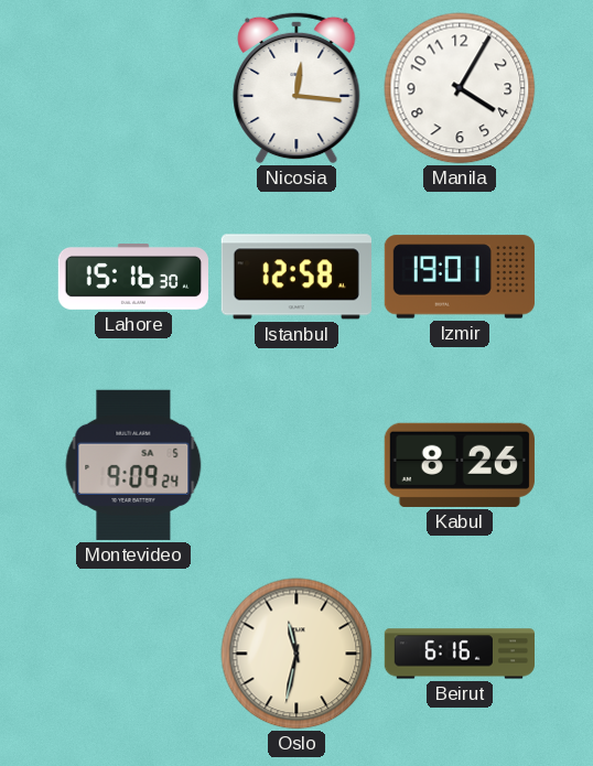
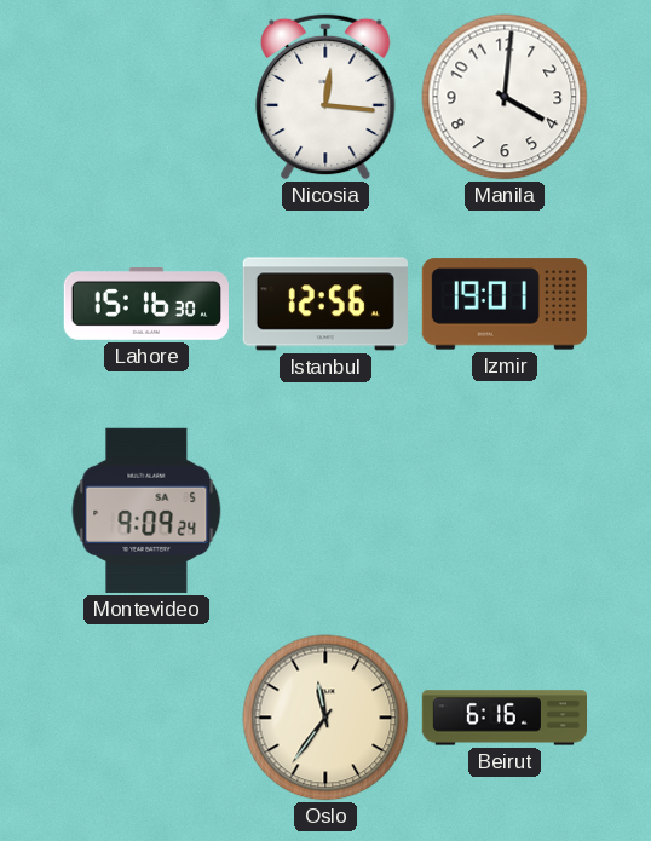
Manila: 4:05 -> 4:01 (505, 97)
Istanbul: 12:58 -> 12:56 (325, 304)
Kabul: 8:26 -> none (460, 465)
Oslo: 11:32 -> 11:36 (325, 718)
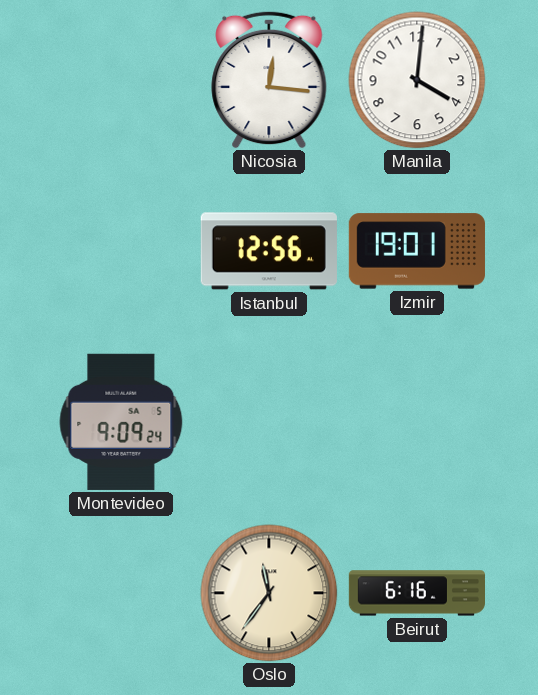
Lahore: 15:16 -> none (146, 305)
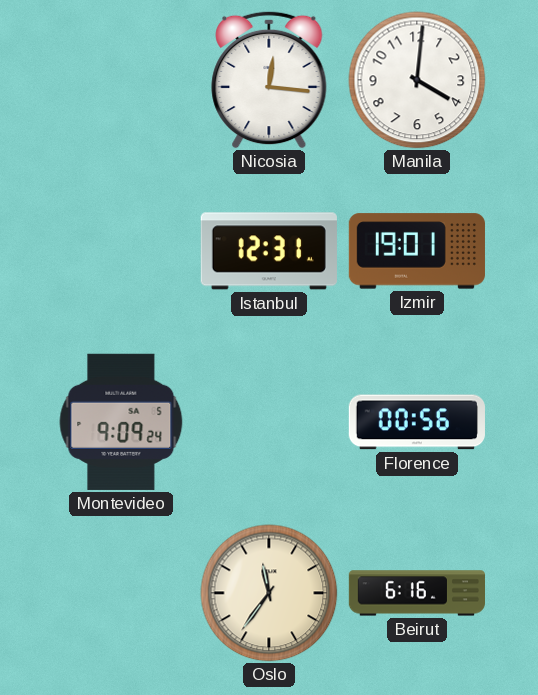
Istanbul: 12:56 -> 12:31 (269, 251)
Florence: none -> 00:56 (417, 422)
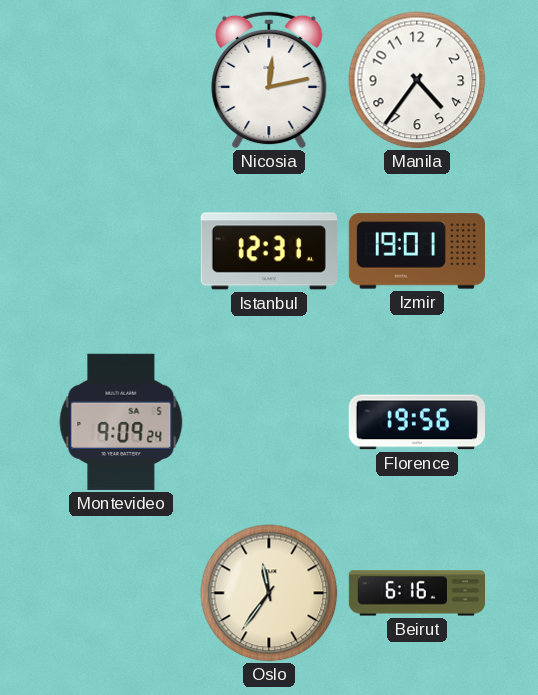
Nicosia: 12:16 -> 12:13 (269, 80)
Manila: 4:01 -> 4:36 (417, 80)
Florence: 00:56 -> 19:56 (417, 422)
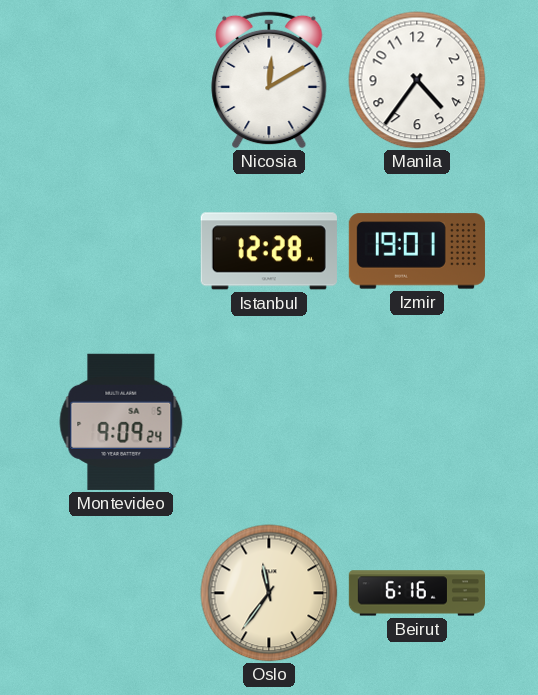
Nicosia: 12:13 -> 12:10 (269, 80)
Istanbul: 12:31 -> 12:28 (269, 251)
Florence: 19:56 -> none (417, 422)
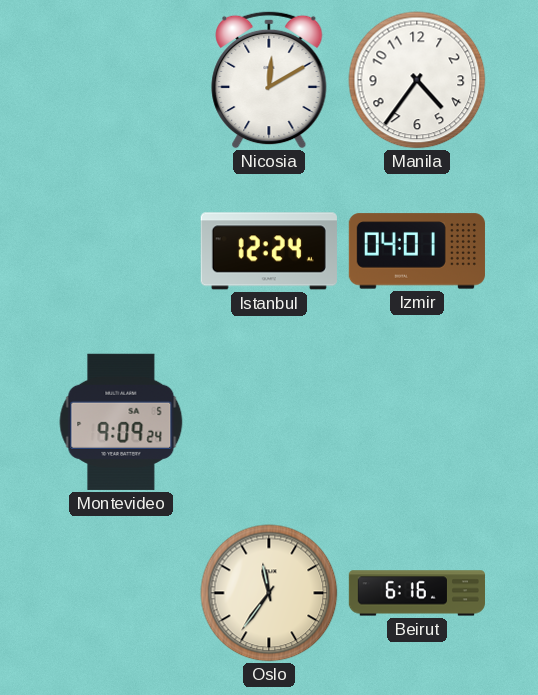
Istanbul: 12:28 -> 12:24 (269, 251)
Izmir: 19:01 -> 04:01 (417, 251)
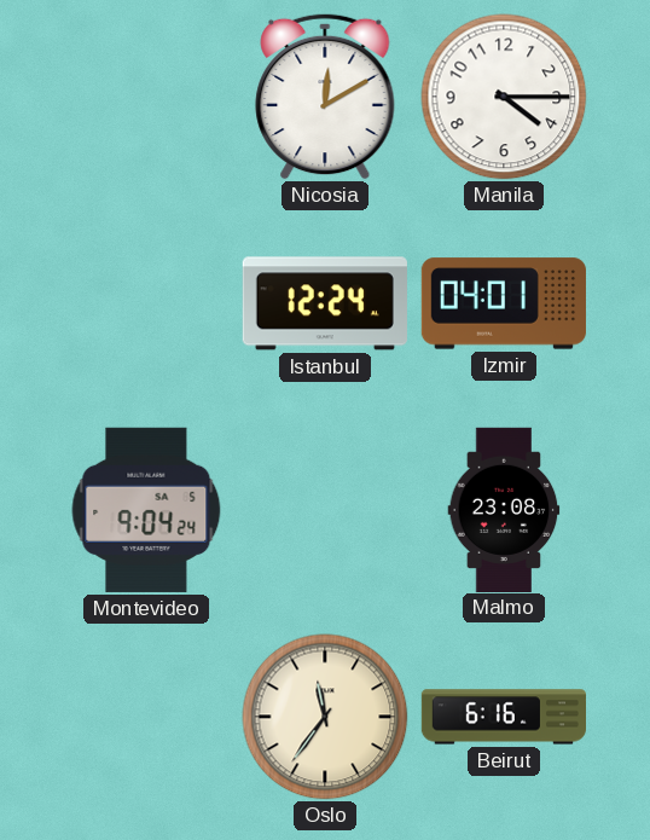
Manila: 4:36 -> 4:15 (504, 97)
Montevideo: 9:09 -> 9:04 (146, 510)
Malmo: none -> 23:08 (504, 509)
